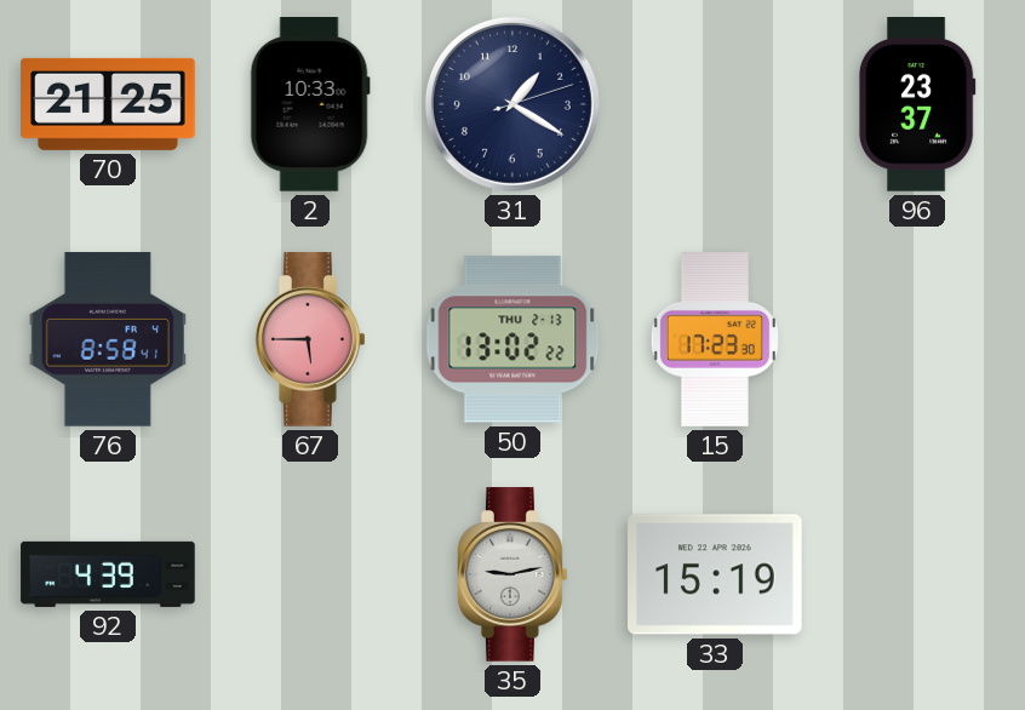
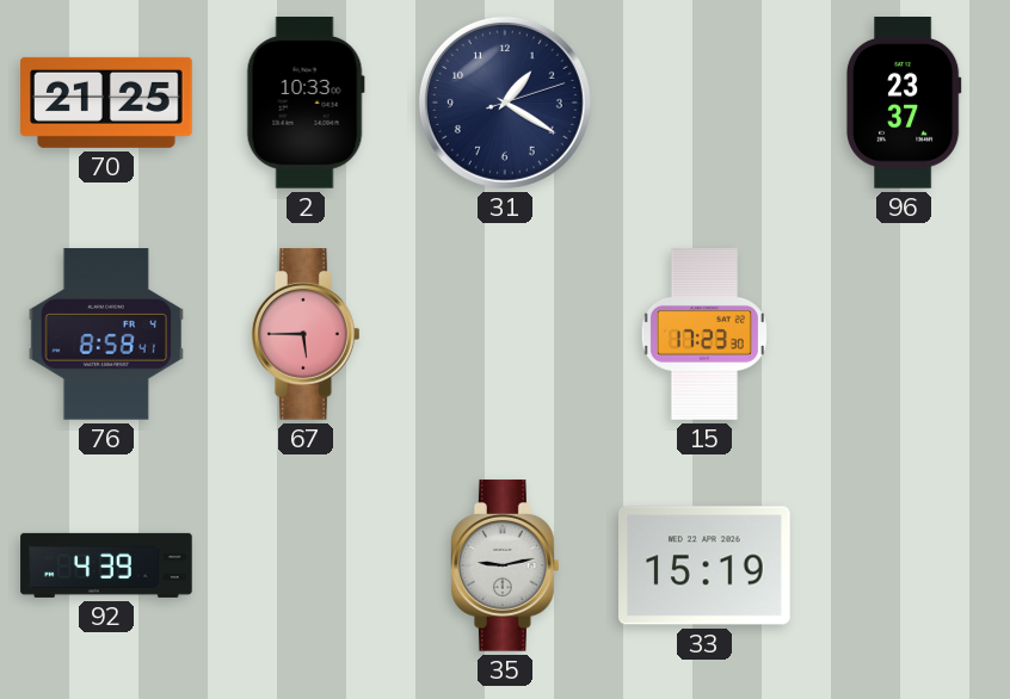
50: 13:02 -> none (512, 339)
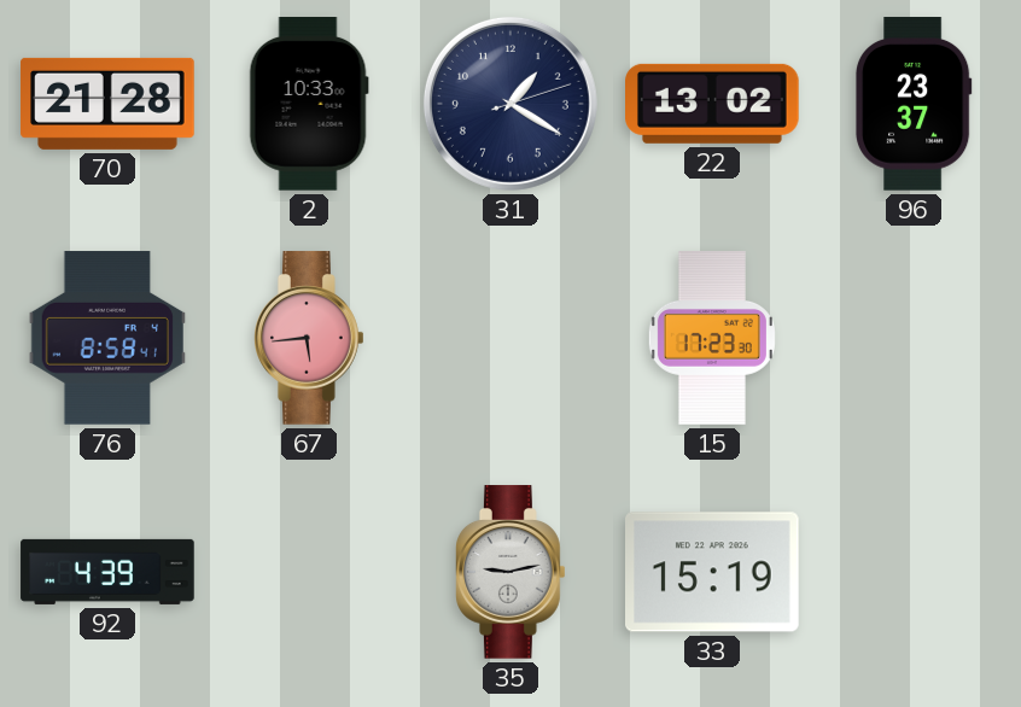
70: 21:25 -> 21:28 (107, 104)
22: none -> 13:02 (713, 104)
67: 5:45 -> 5:44 (310, 338)
